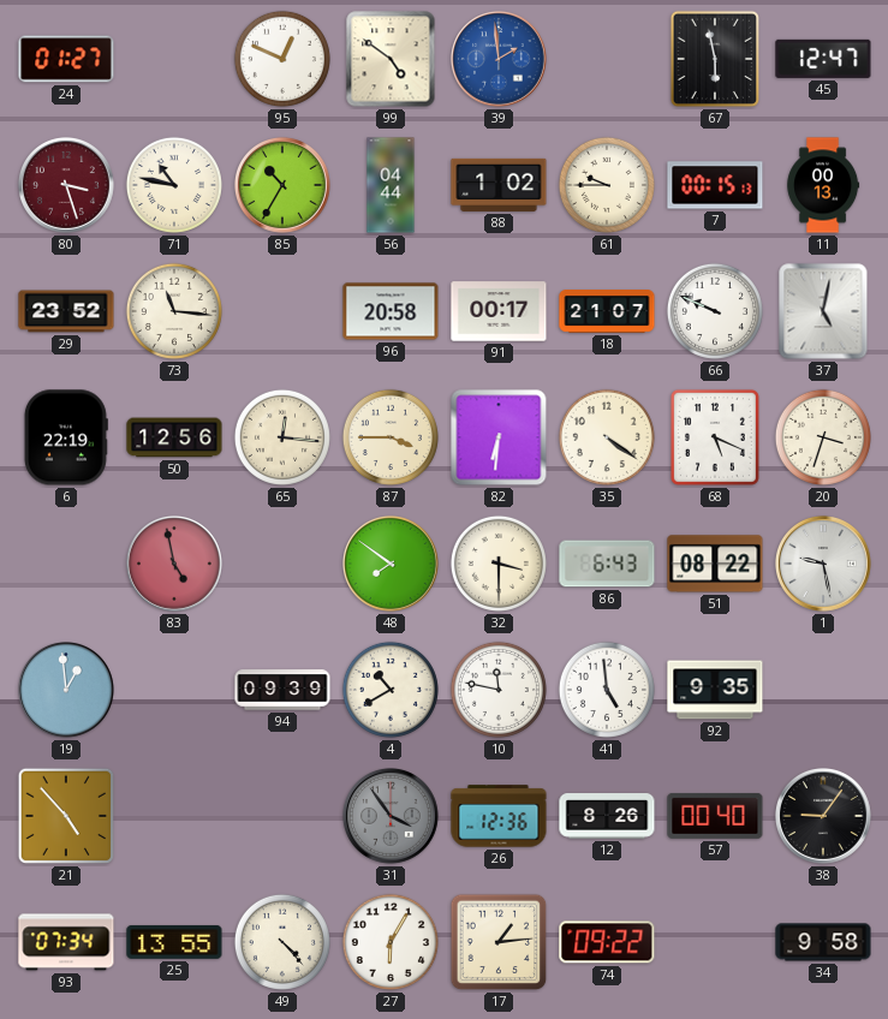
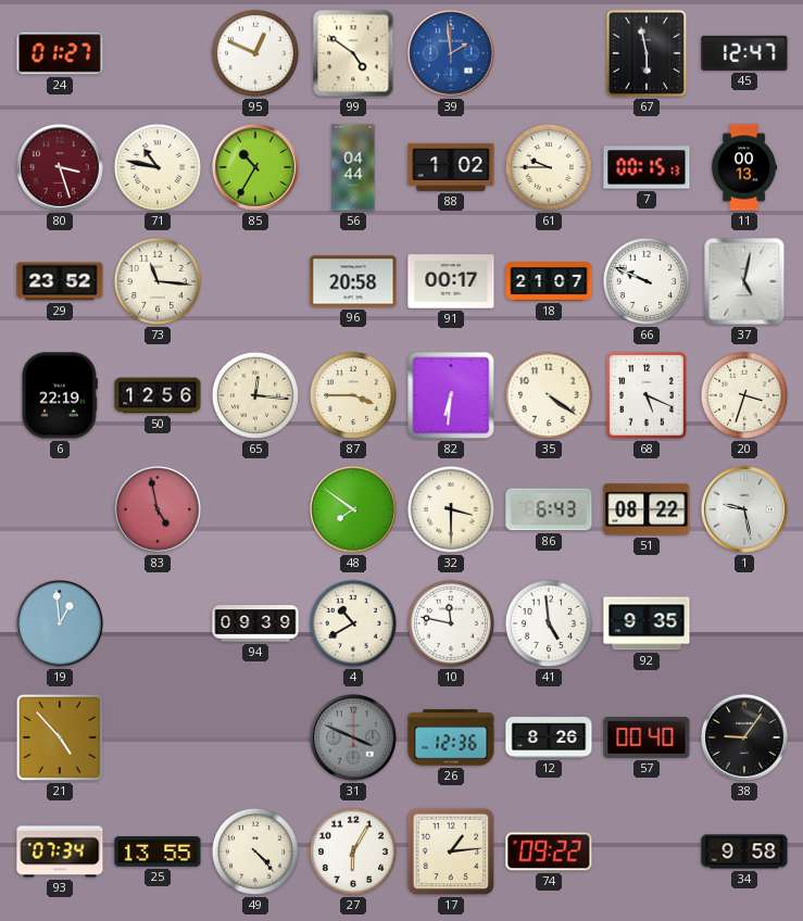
31: 3:54 -> 3:49 (354, 739)
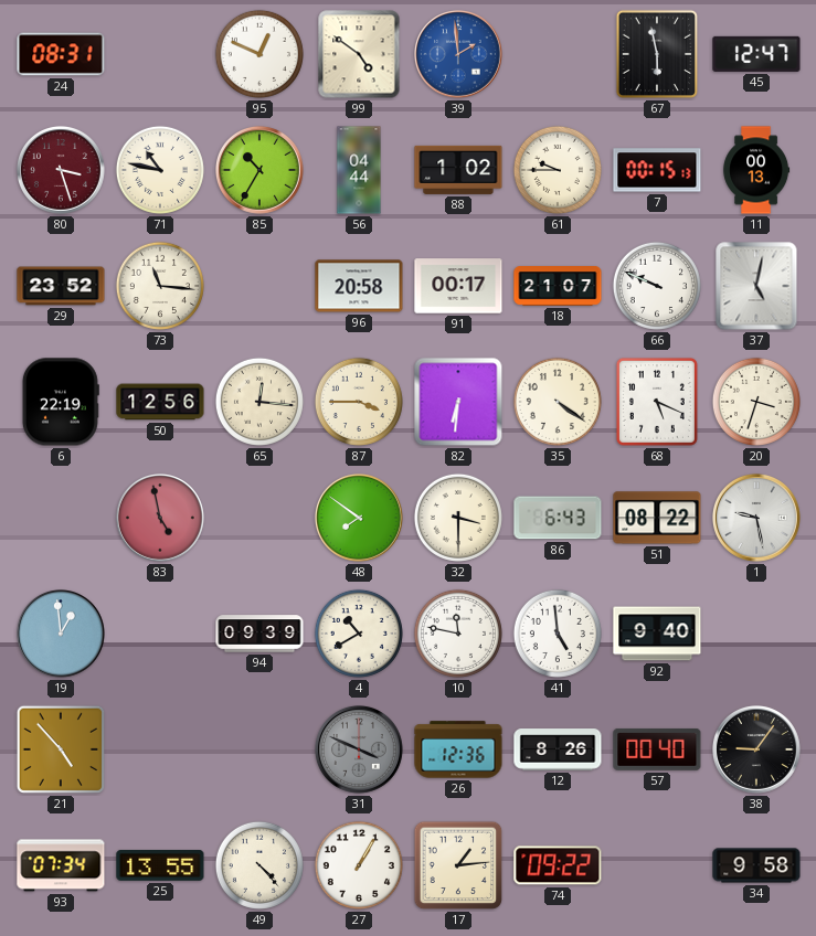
24: 01:27 -> 08:31 (61, 54)
92: 9:35 -> 9:40 (657, 634)
27: 6:05 -> 1:05 (359, 865)
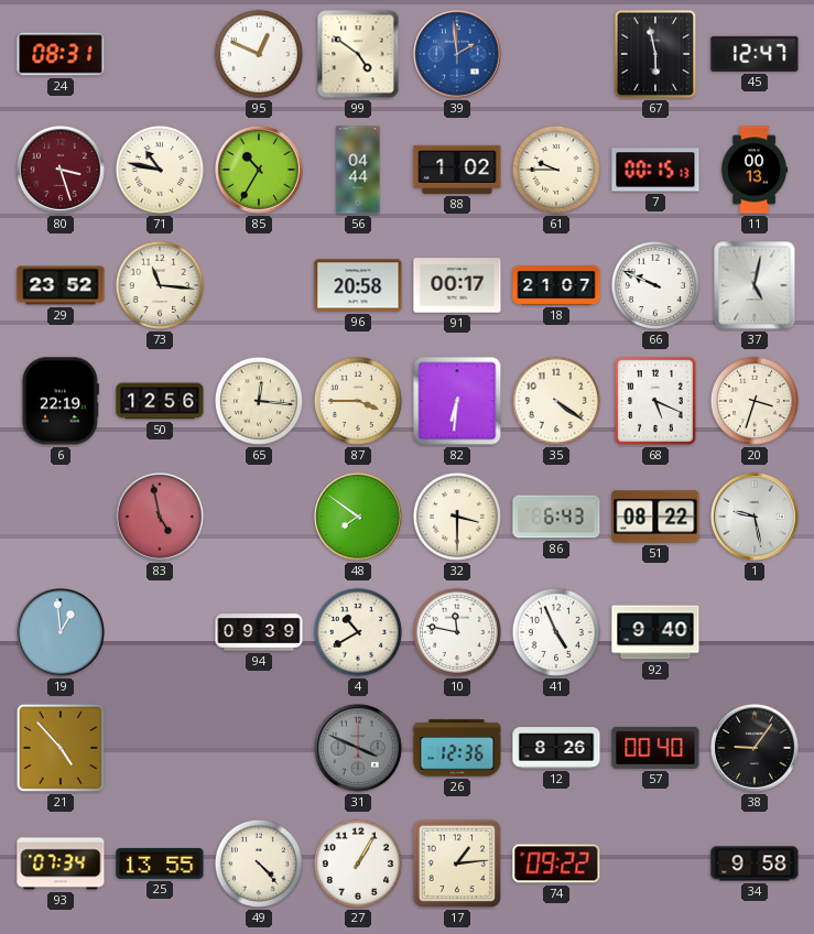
41: 4:59 -> 4:56 (556, 632)
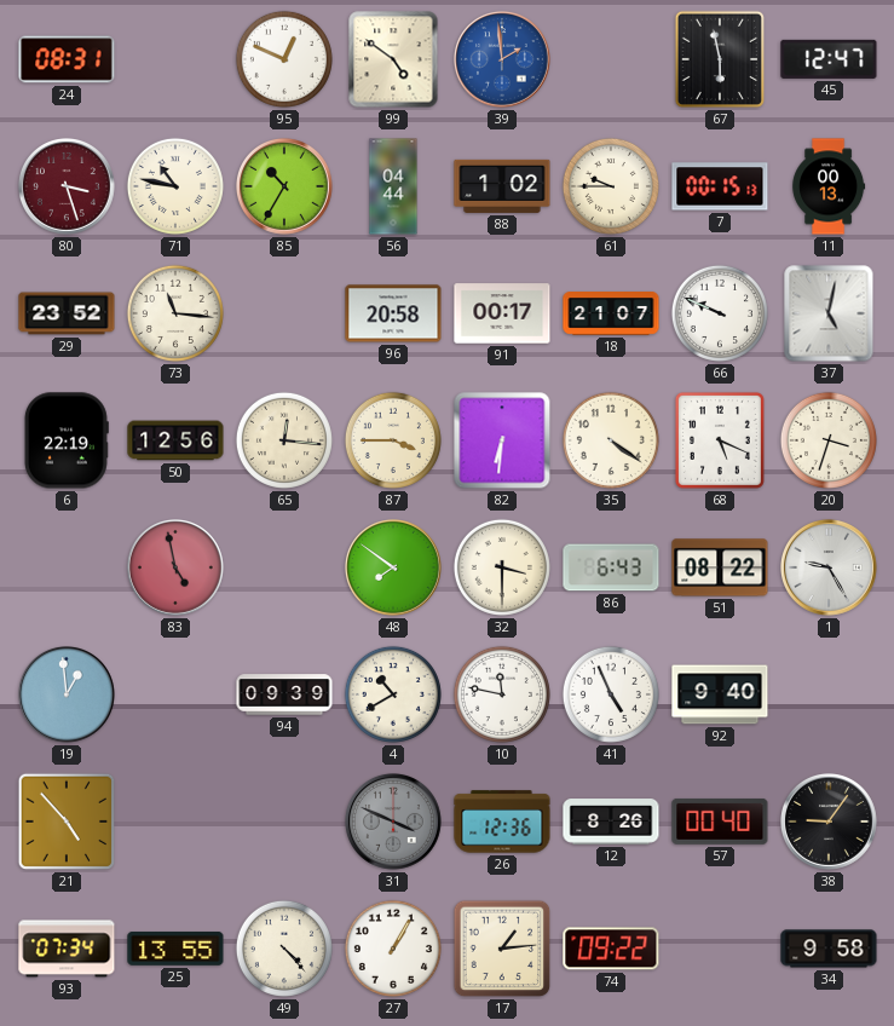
1: 9:28 -> 9:25 (830, 569)
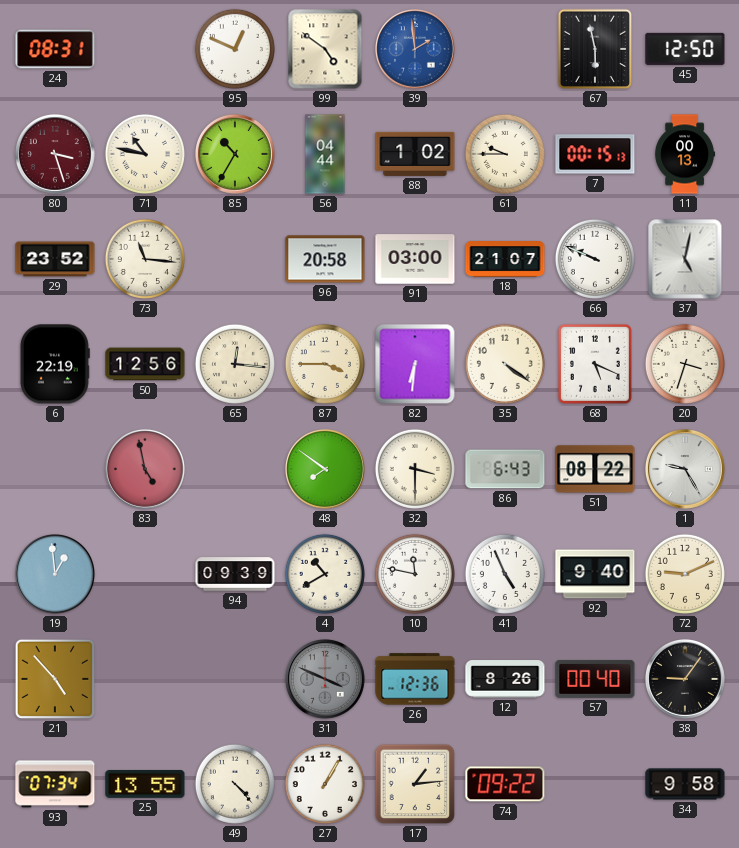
45: 12:47 -> 12:50 (685, 49)
91: 00:17 -> 03:00 (415, 259)
72: none -> 9:11 (685, 574)
